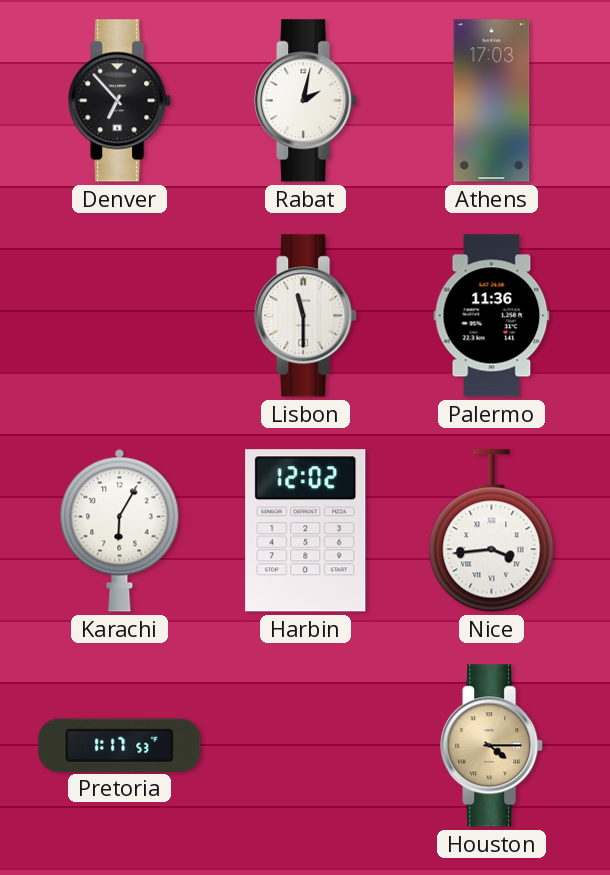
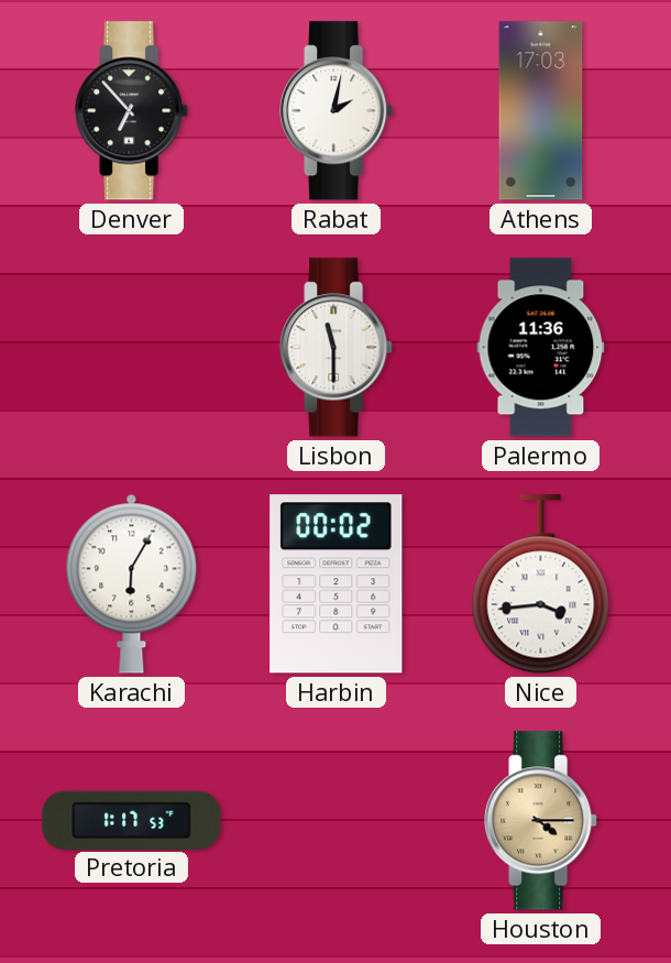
Harbin: 12:02 -> 00:02 (337, 584)
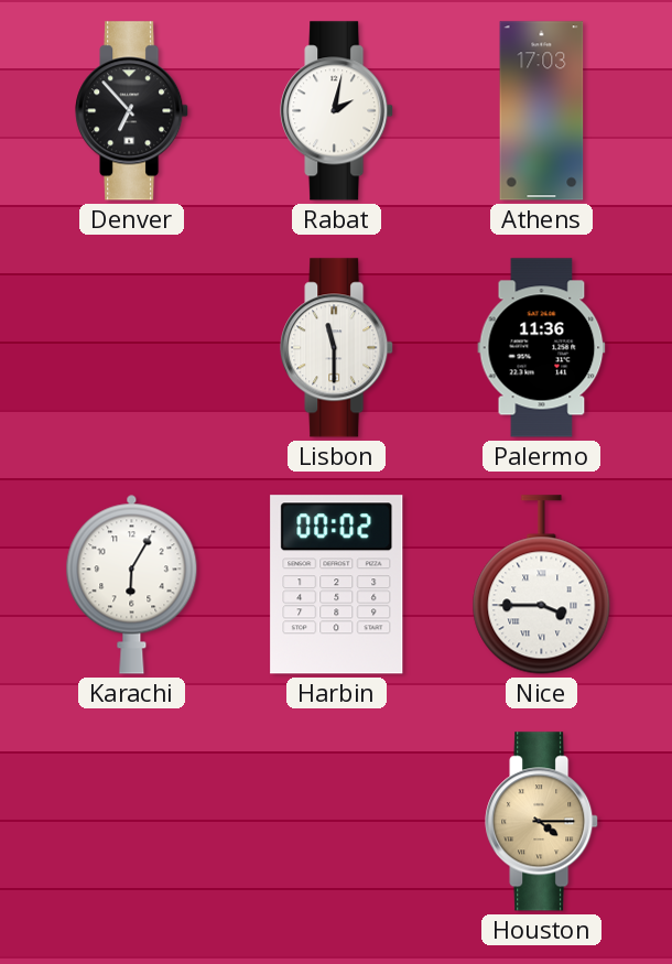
Nice: 3:44 -> 3:45 (542, 585)
Pretoria: 1:17 -> none (132, 820)
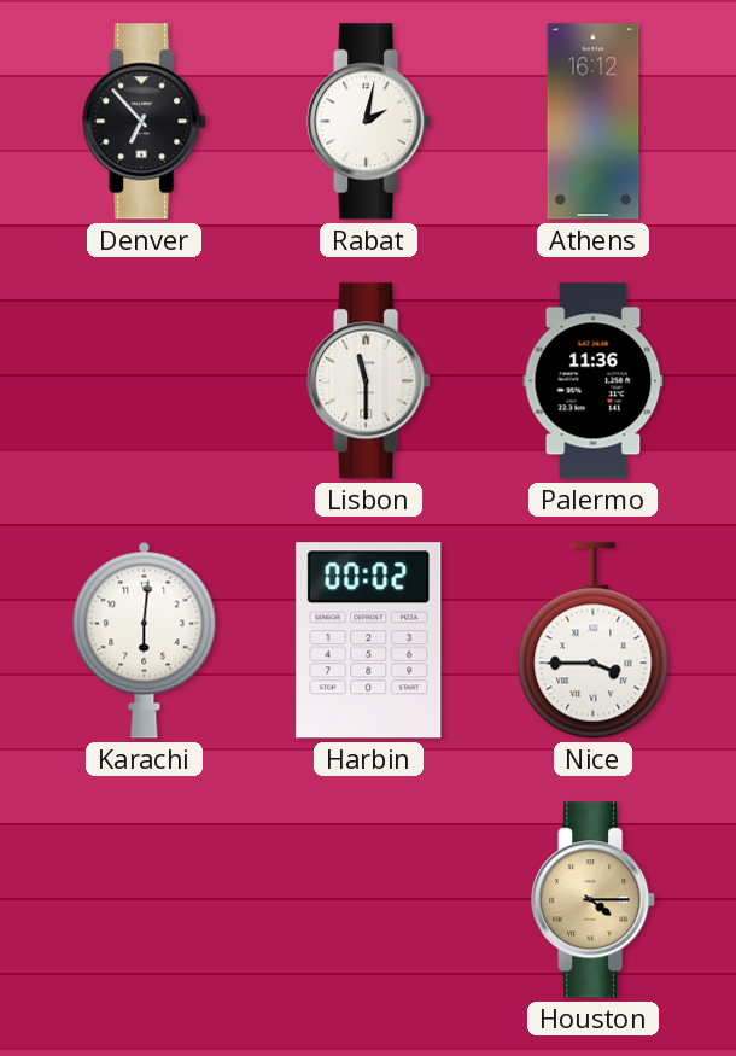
Athens: 17:03 -> 16:12 (594, 122)
Karachi: 6:05 -> 6:01 (145, 640)
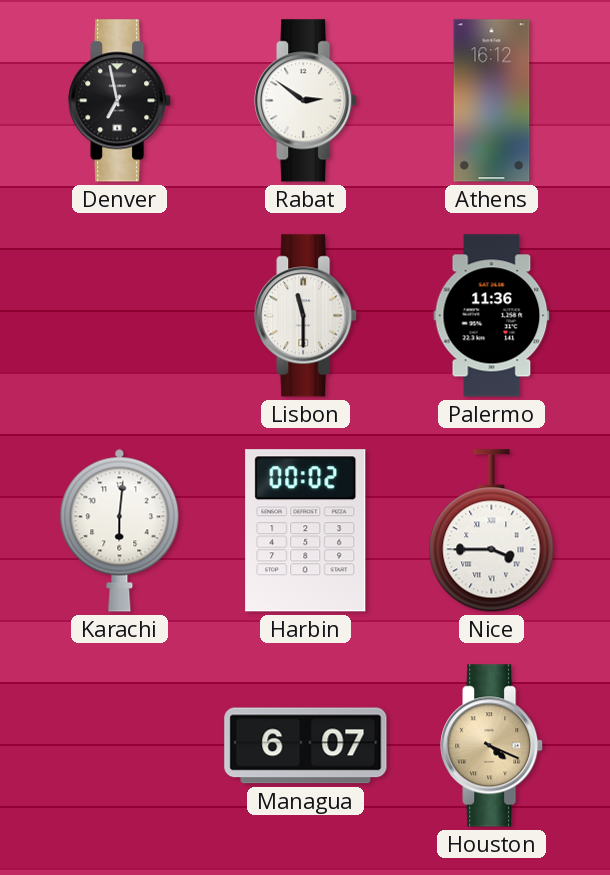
Denver: 6:53 -> 6:58 (120, 101)
Rabat: 2:02 -> 2:51 (306, 101)
Managua: none -> 6:07 (306, 746)
Houston: 4:15 -> 4:19 (492, 746)
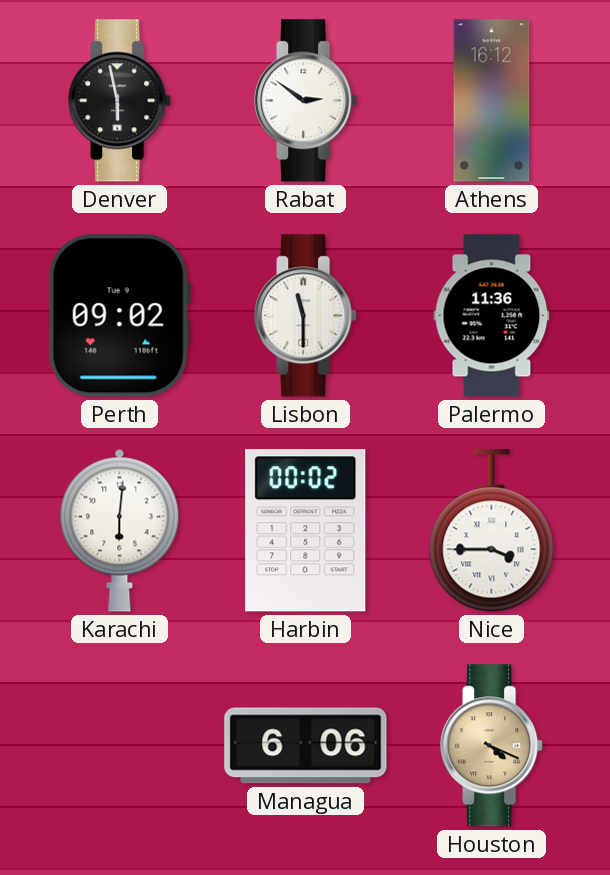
Denver: 6:58 -> 5:58 (120, 101)
Perth: none -> 09:02 (119, 316)
Managua: 6:07 -> 6:06 (306, 746)
